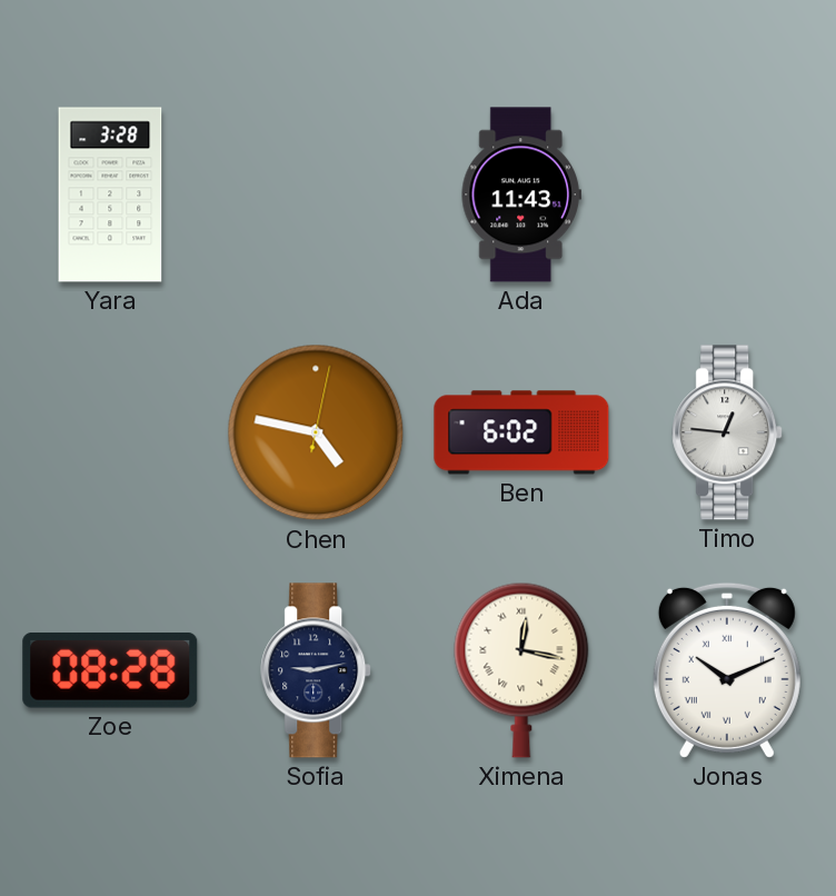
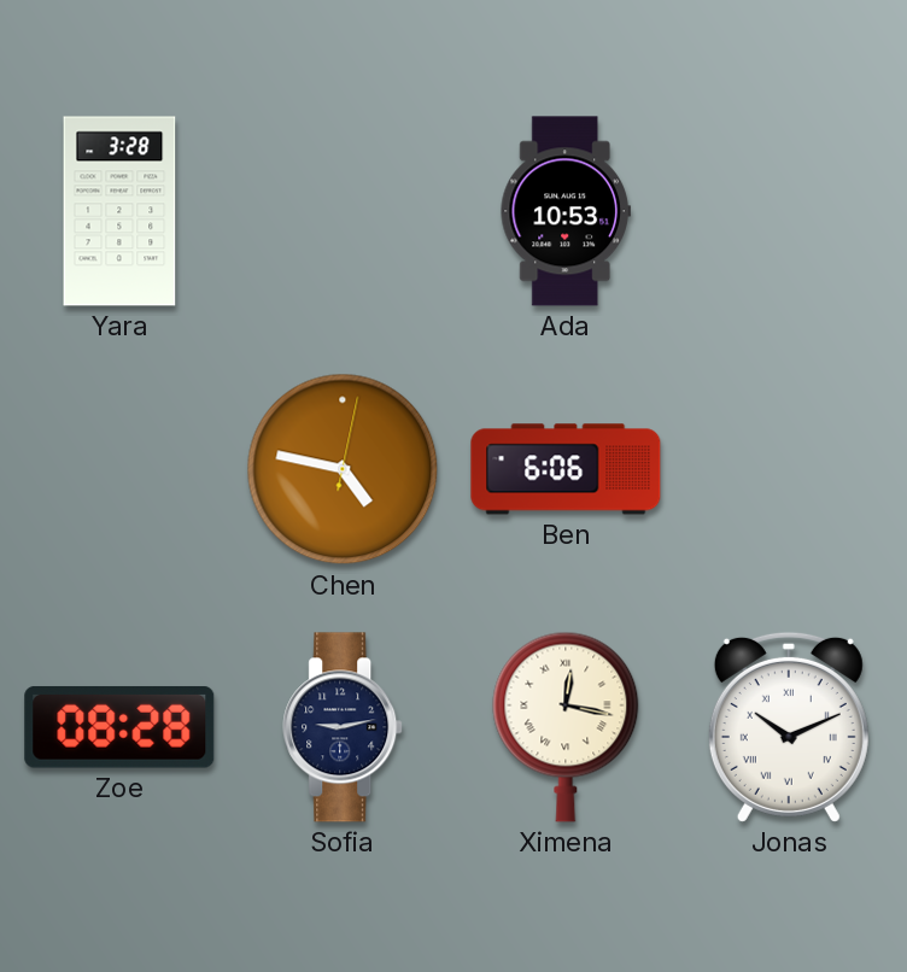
Ada: 11:43 -> 10:53 (566, 211)
Ben: 6:02 -> 6:06 (566, 469)
Timo: 12:46 -> none (728, 432)
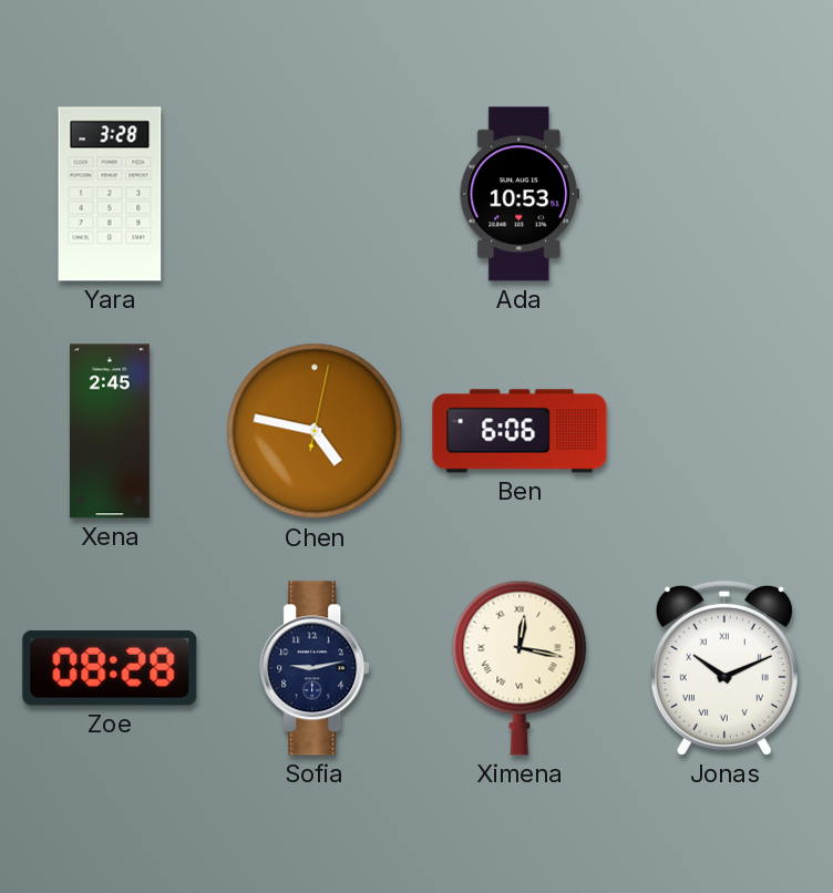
Xena: none -> 2:45 (110, 431)
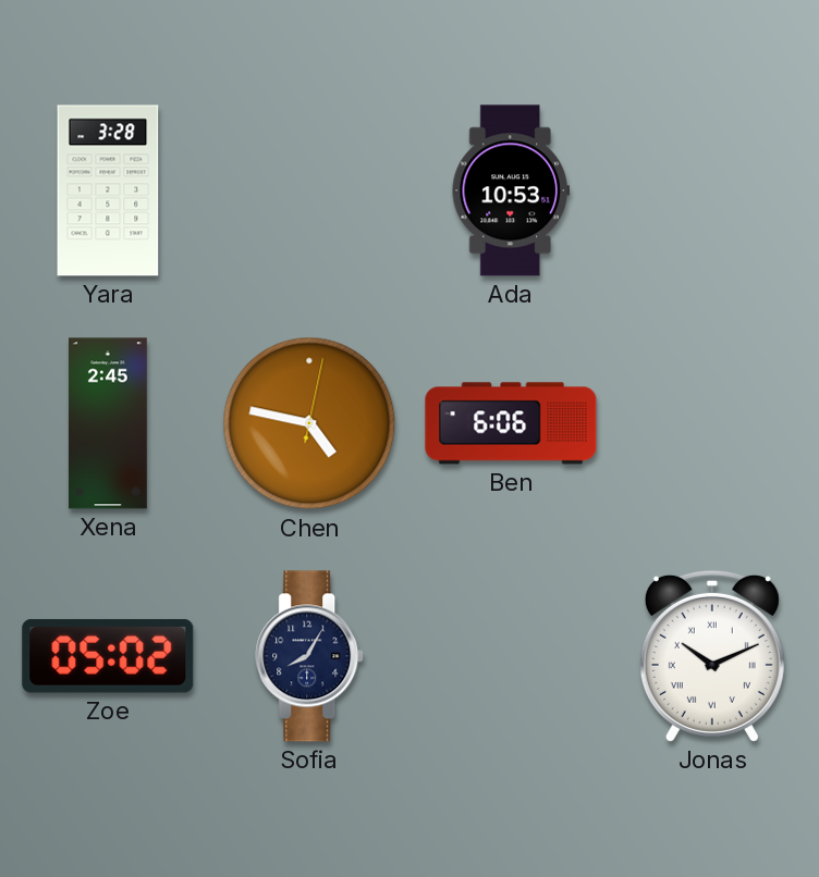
Zoe: 08:28 -> 05:02 (108, 656)
Sofia: 9:13 -> 8:05 (310, 656)
Ximena: 12:17 -> none (520, 668)
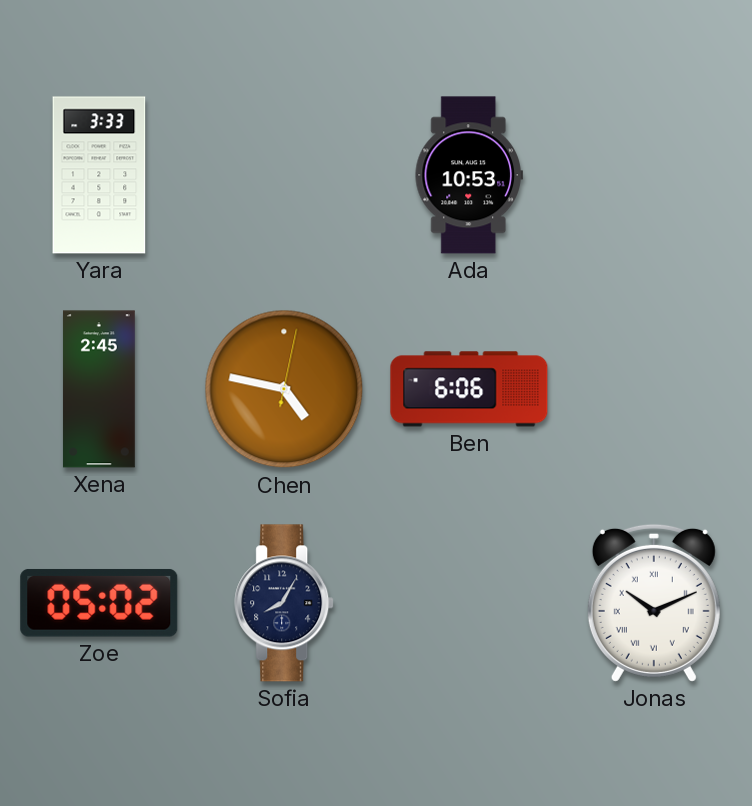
Yara: 3:28 -> 3:33 (99, 175)
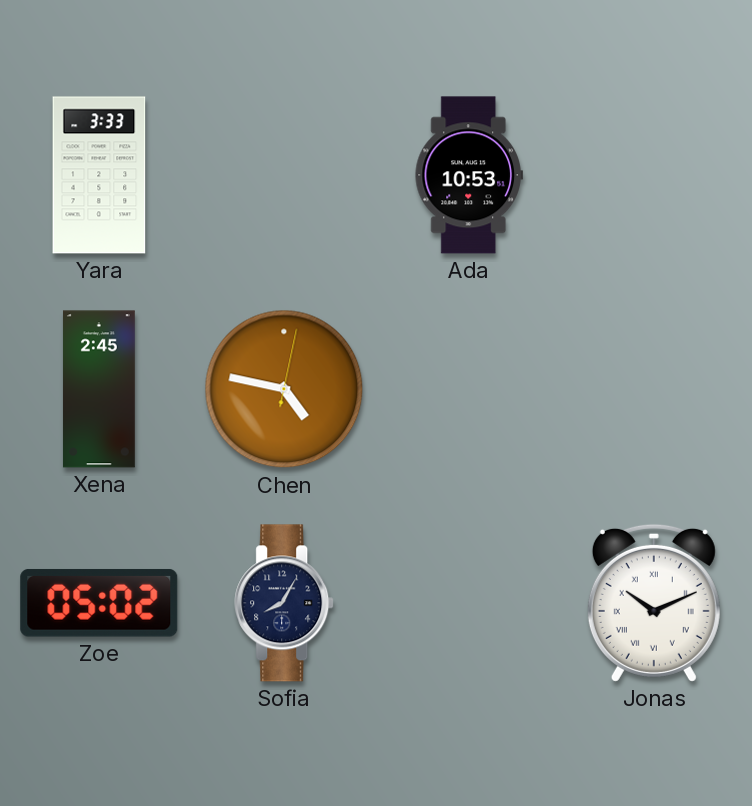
Ben: 6:06 -> none (469, 389)
